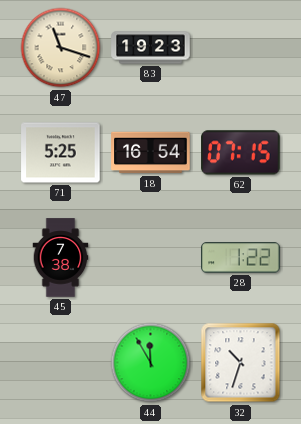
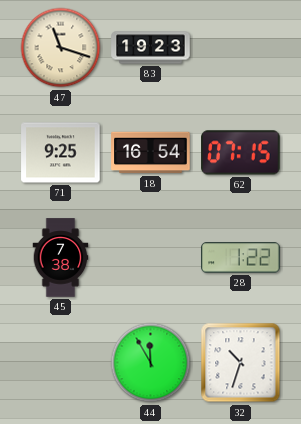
71: 5:25 -> 9:25 (61, 153)
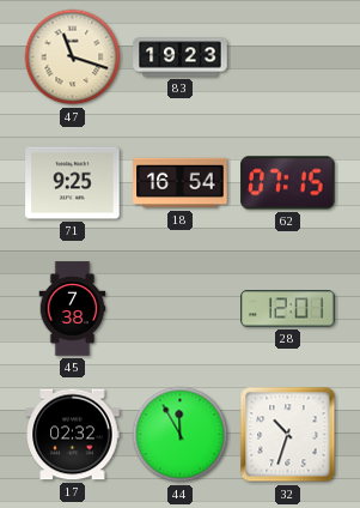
28: 1:22 -> 12:01 (288, 309)
17: none -> 02:32 (73, 435)
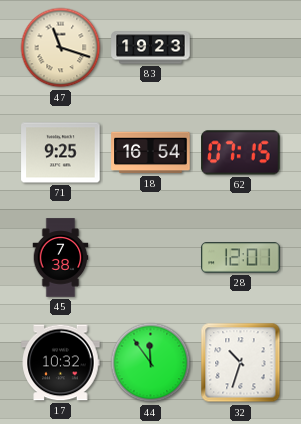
17: 02:32 -> 10:32 (61, 363)
44: 11:55 -> 11:54 (151, 363)
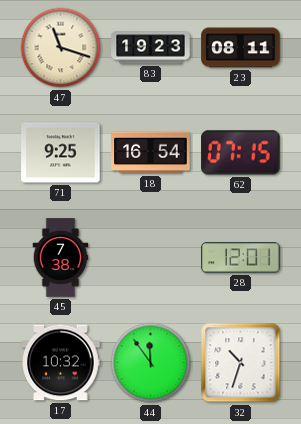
23: none -> 08:11 (241, 48)
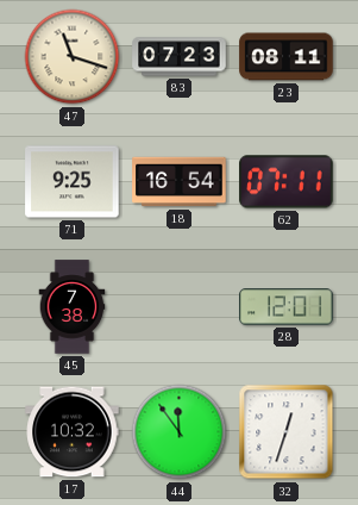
83: 19:23 -> 07:23 (180, 57)
62: 07:15 -> 07:11 (287, 182)
32: 10:33 -> 12:33 (287, 432)
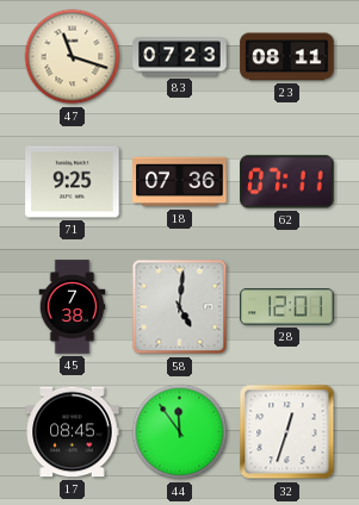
18: 16:54 -> 07:36 (180, 182)
58: none -> 5:01 (180, 307)
17: 10:32 -> 08:45 (73, 432)
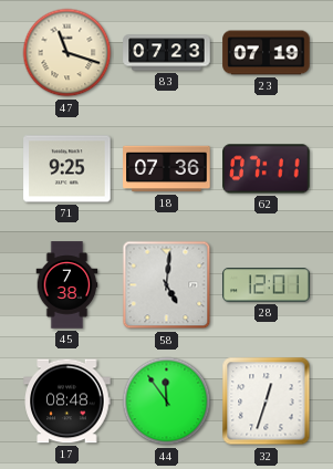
23: 08:11 -> 07:19 (267, 53)
17: 08:45 -> 08:48 (67, 402)
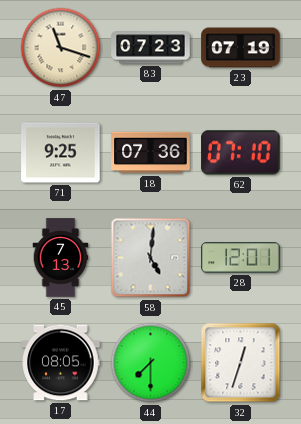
62: 07:11 -> 07:10 (241, 153)
45: 7:38 -> 7:13 (61, 258)
17: 08:48 -> 08:05 (61, 363)
44: 11:54 -> 7:30 (151, 363)
